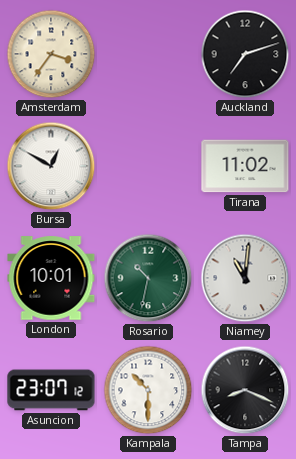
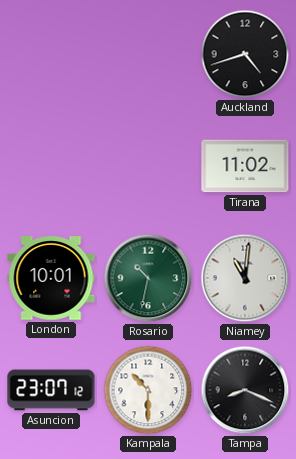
Amsterdam: 3:36 -> none (51, 54)
Auckland: 7:12 -> 4:42 (245, 54)
Bursa: 12:50 -> none (51, 166)
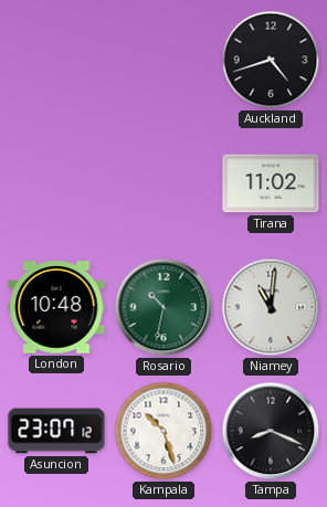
London: 10:01 -> 10:48 (56, 307)
Kampala: 10:30 -> 10:27 (163, 431)
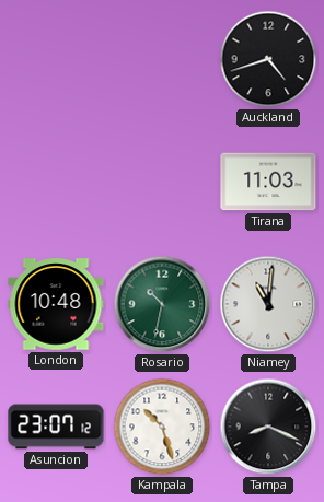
Tirana: 11:02 -> 11:03 (268, 182)
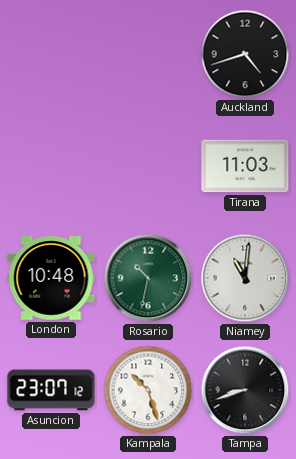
Tampa: 8:19 -> 8:42 (245, 390)
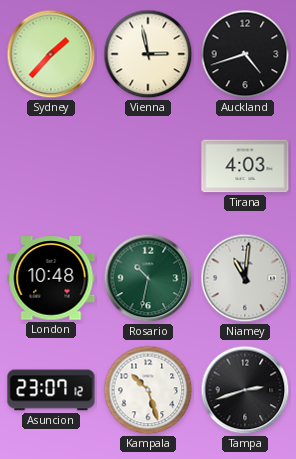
Sydney: none -> 1:37 (51, 54)
Vienna: none -> 2:58 (148, 54)
Tirana: 11:03 -> 4:03 (245, 166)
Tampa: 8:42 -> 2:42 (245, 390)
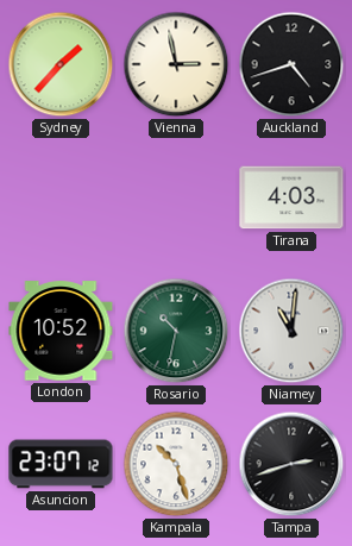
London: 10:48 -> 10:52 (61, 331)
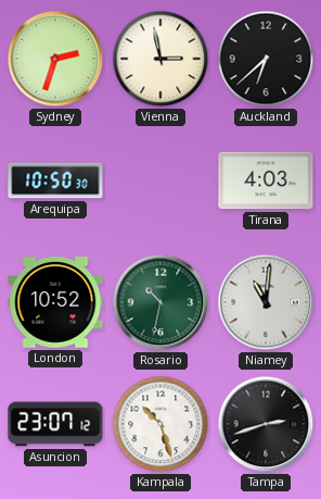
Sydney: 1:37 -> 2:33 (55, 59)
Auckland: 4:42 -> 6:38 (266, 59)
Arequipa: none -> 10:50 (55, 180)
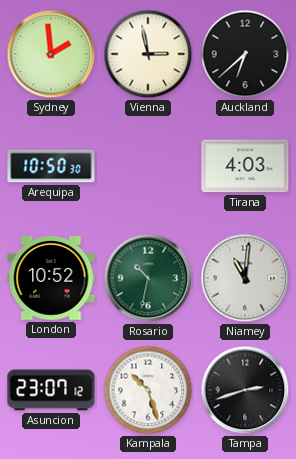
Sydney: 2:33 -> 1:59 (51, 54)
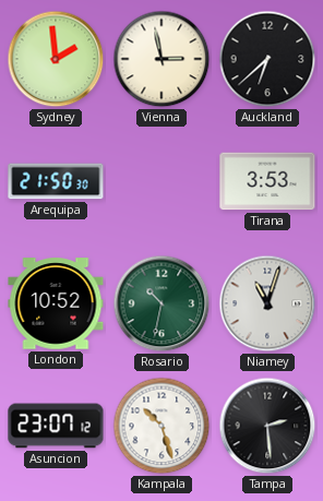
Arequipa: 10:50 -> 21:50 (56, 181)
Tirana: 4:03 -> 3:53 (267, 181)
Niamey: 11:01 -> 11:03 (267, 303)
Tampa: 2:42 -> 2:29 (267, 426)
